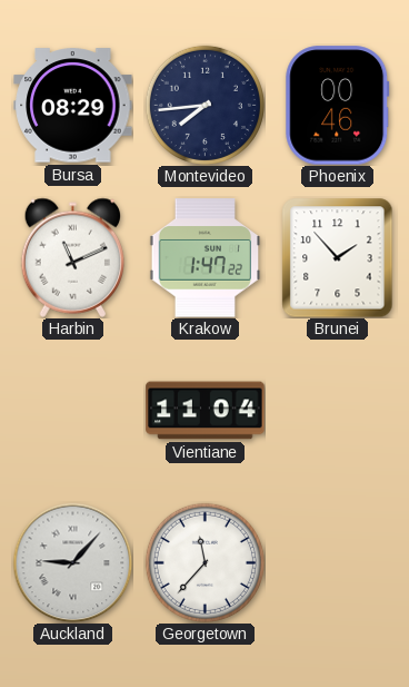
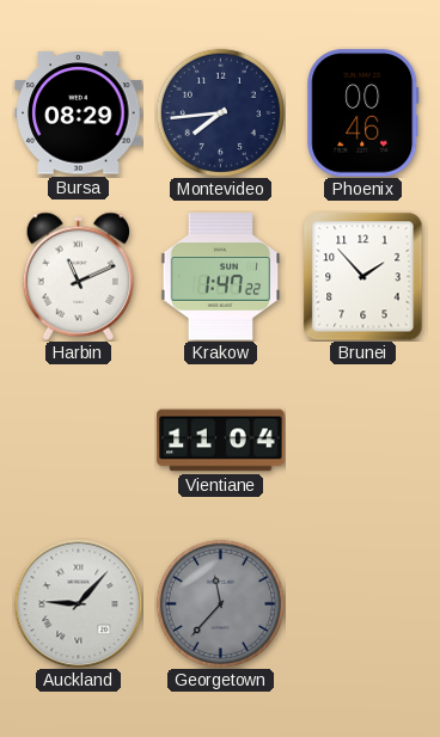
Georgetown dial: white -> grey (220, 603)
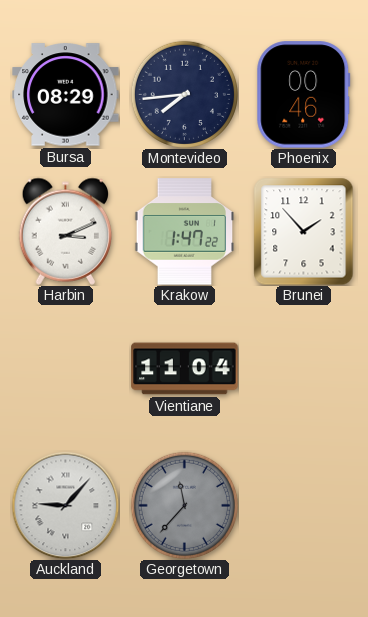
Harbin: 11:11 -> 3:11 (66, 231)
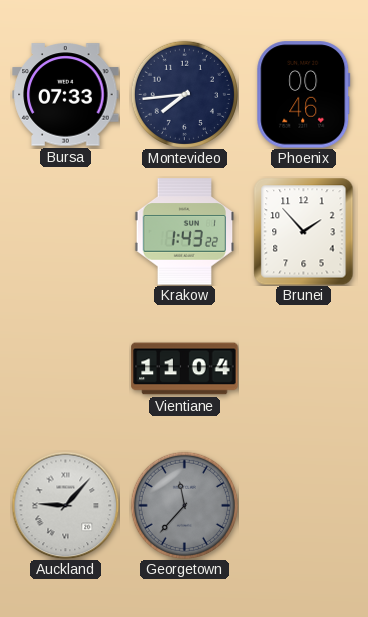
Bursa: 08:29 -> 07:33 (66, 95)
Harbin: 3:11 -> none (66, 231)
Krakow: 1:47 -> 1:43 (185, 232)
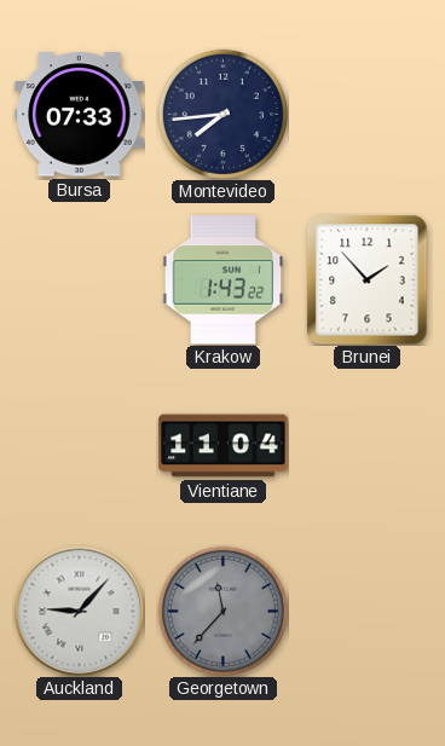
Phoenix: 00:46 -> none (304, 95)
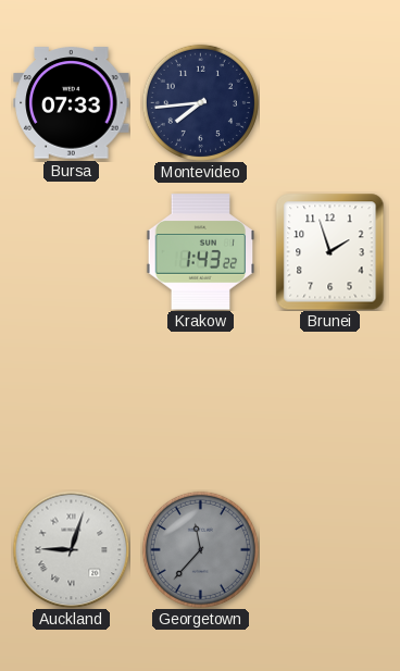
Brunei: 1:53 -> 1:57 (330, 251)
Vientiane: 11:04 -> none (224, 446)
Auckland: 9:07 -> 9:03 (71, 549)
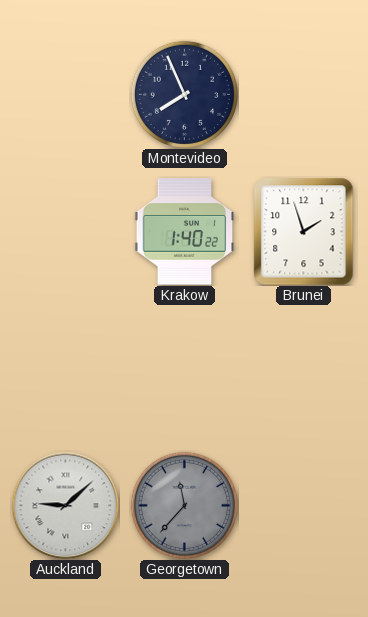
Bursa: 07:33 -> none (72, 103)
Montevideo: 7:44 -> 7:56 (184, 94)
Krakow: 1:43 -> 1:40 (185, 232)
Auckland: 9:03 -> 9:08 (65, 505)
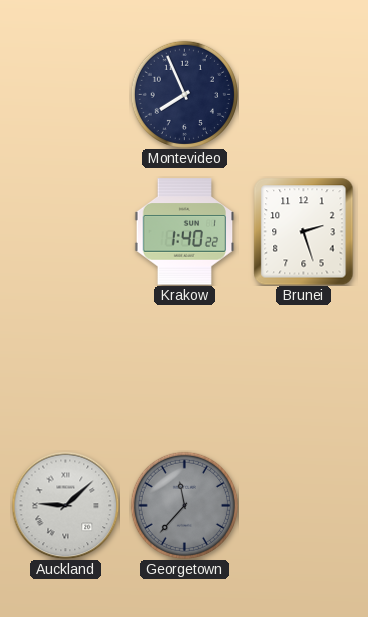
Brunei: 1:57 -> 2:27 (304, 231)
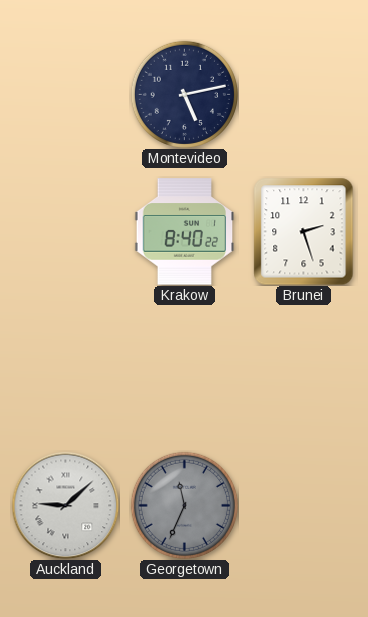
Montevideo: 7:56 -> 5:13 (184, 94)
Krakow: 1:40 -> 8:40 (185, 232)
Georgetown: 11:37 -> 11:34 (184, 505)
